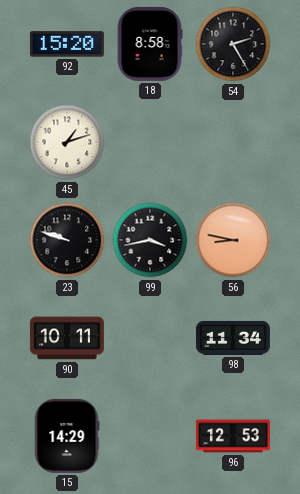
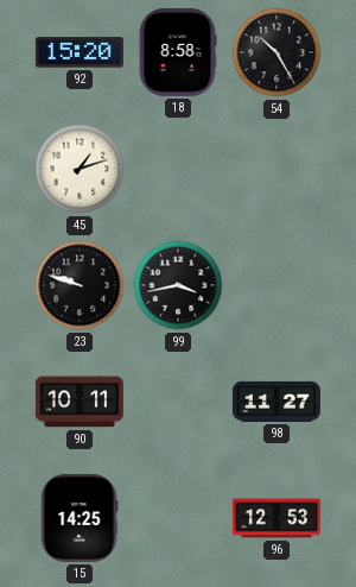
54: 2:25 -> 10:25 (276, 52)
56: 8:47 -> none (233, 240)
98: 11:34 -> 11:27 (276, 402)
15: 14:29 -> 14:25 (80, 518)
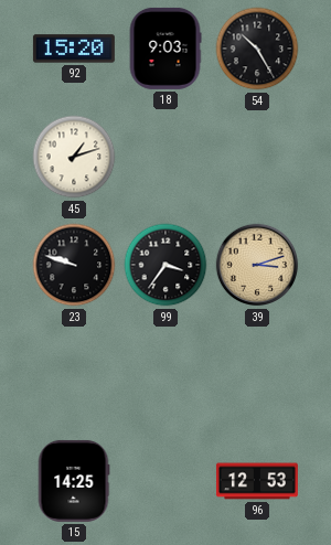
18: 8:58 -> 9:03 (165, 49)
99: 3:43 -> 3:36 (165, 265)
39: none -> 3:12 (257, 265)
90: 10:11 -> none (80, 402)
98: 11:27 -> none (276, 402)
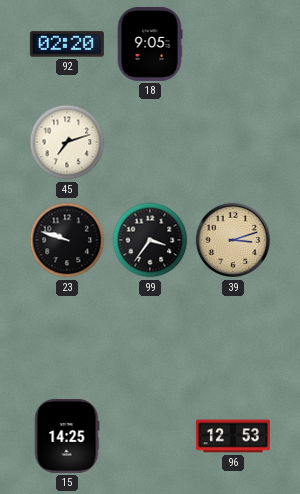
92: 15:20 -> 02:20 (67, 44)
18: 9:03 -> 9:05 (150, 44)
54: 10:25 -> none (257, 49)
45: 1:12 -> 7:12 (67, 142)
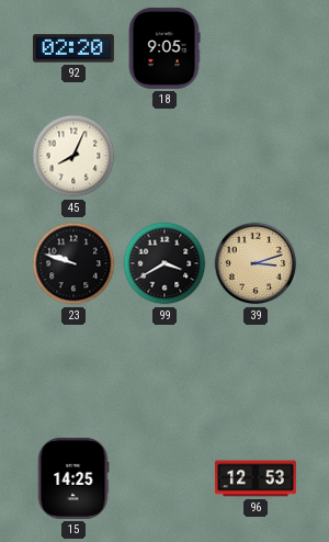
45: 7:12 -> 8:04 (73, 156)
99: 3:36 -> 3:40 (164, 263)
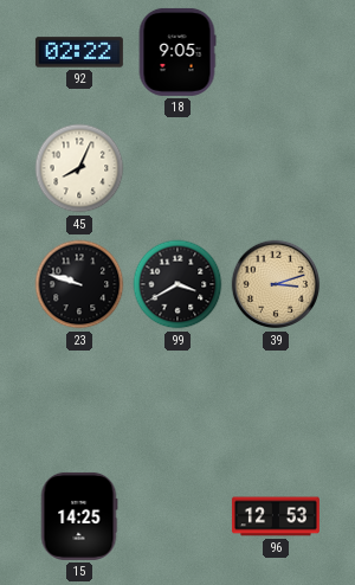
92: 02:20 -> 02:22 (79, 52)
